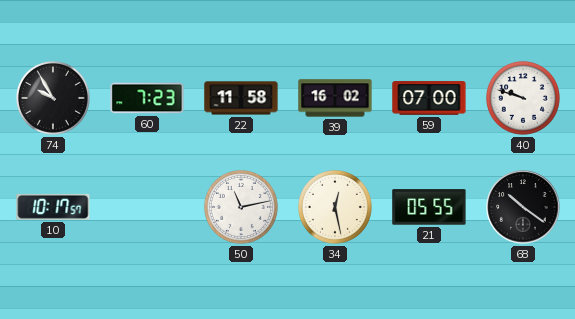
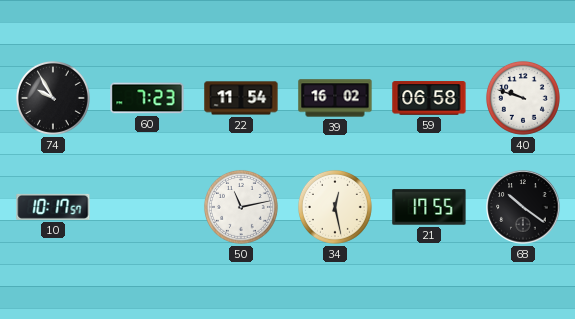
22: 11:58 -> 11:54 (241, 98)
59: 07:00 -> 06:58 (429, 98)
21: 05:55 -> 17:55 (429, 207)
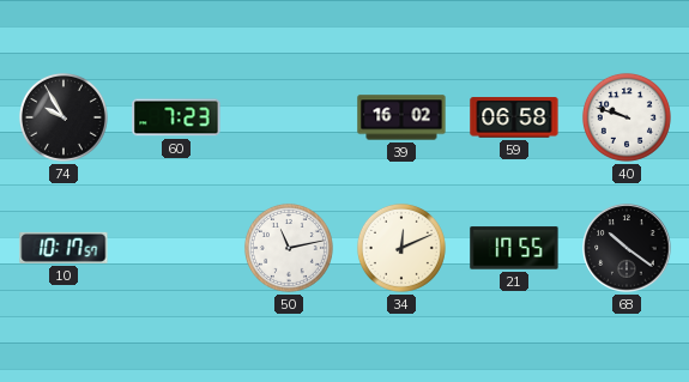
22: 11:54 -> none (241, 98)
34: 12:28 -> 12:11 (401, 248)
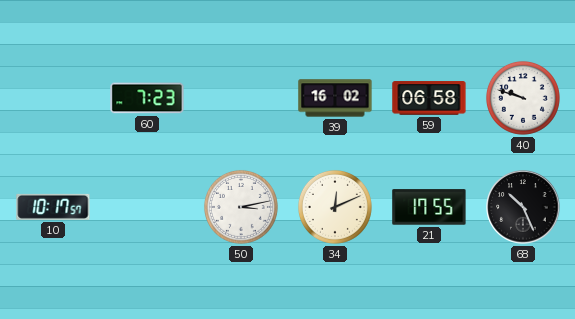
74: 9:55 -> none (64, 117)
50: 11:13 -> 3:13 (241, 207)
68: 10:21 -> 10:26 (523, 207)
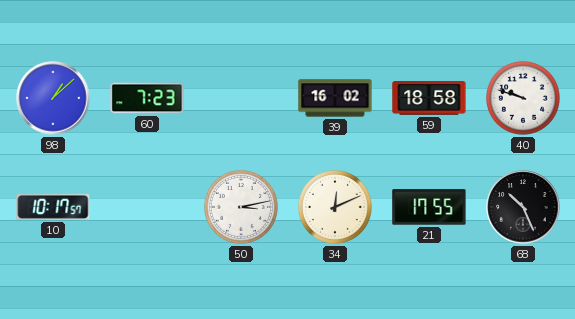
98: none -> 1:08 (53, 98)
59: 06:58 -> 18:58 (429, 98)
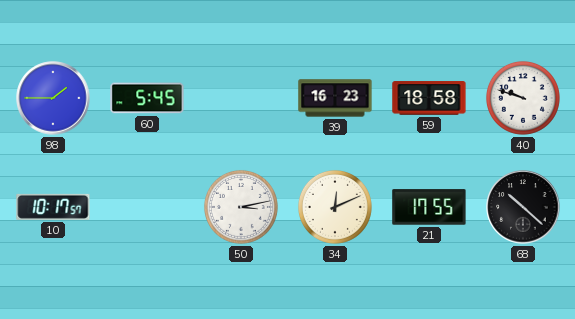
98: 1:08 -> 1:45 (53, 98)
60: 7:23 -> 5:45 (147, 98)
39: 16:02 -> 16:23 (335, 98)
68: 10:26 -> 10:22 (523, 207)
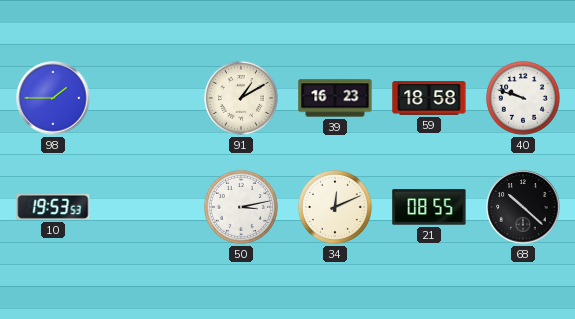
60: 5:45 -> none (147, 98)
91: none -> 1:10 (241, 98)
10: 10:17 -> 19:53 (53, 207)
21: 17:55 -> 08:55 (429, 207)
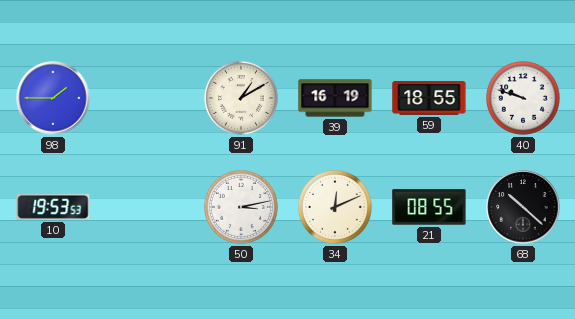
39: 16:23 -> 16:19 (335, 98)
59: 18:58 -> 18:55 (429, 98)
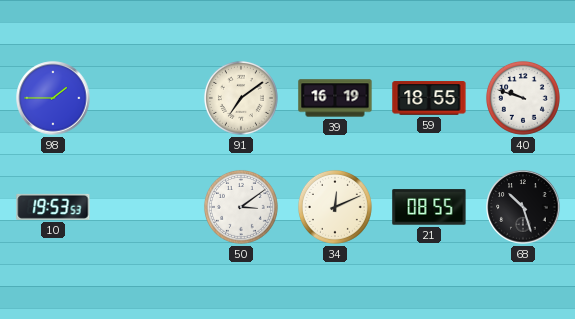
91: 1:10 -> 7:09 (241, 98)
50: 3:13 -> 3:09 (241, 207)
68: 10:22 -> 10:27 (523, 207)
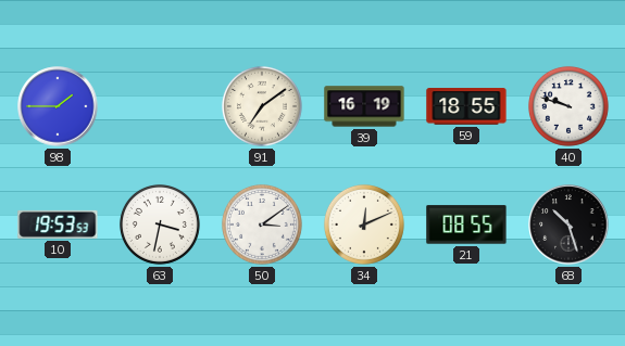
63: none -> 3:32 (160, 225)
